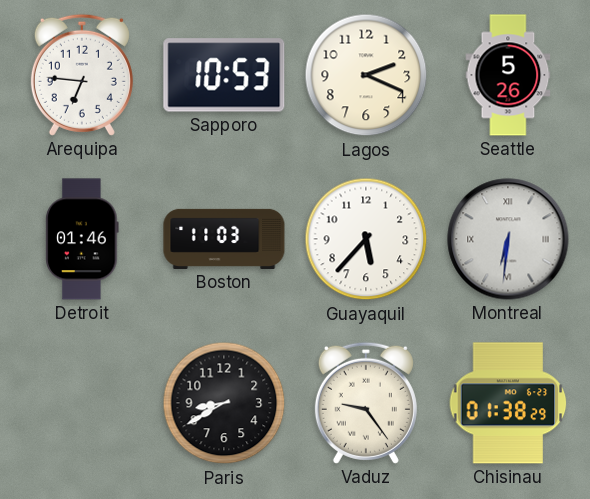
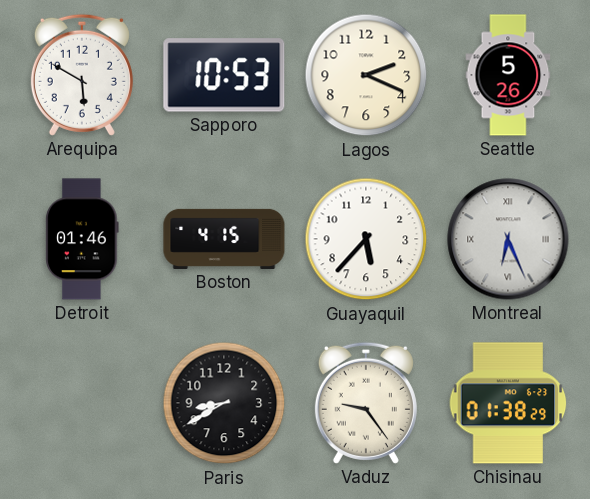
Arequipa: 6:46 -> 5:50 (82, 75)
Boston: 11:03 -> 4:15 (224, 239)
Montreal: 6:31 -> 6:26 (508, 239)
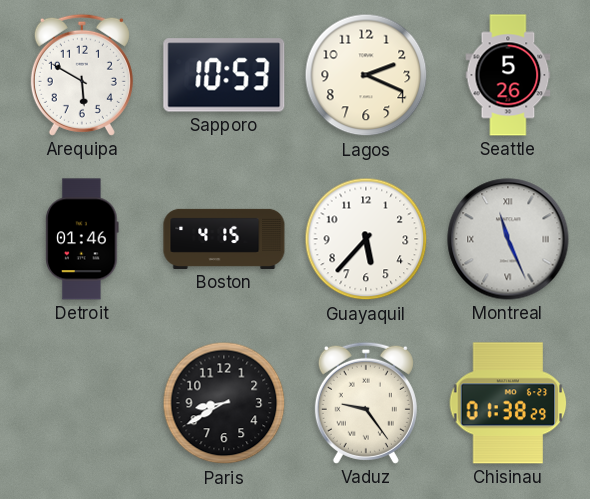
Montreal: 6:26 -> 11:26 (508, 239)
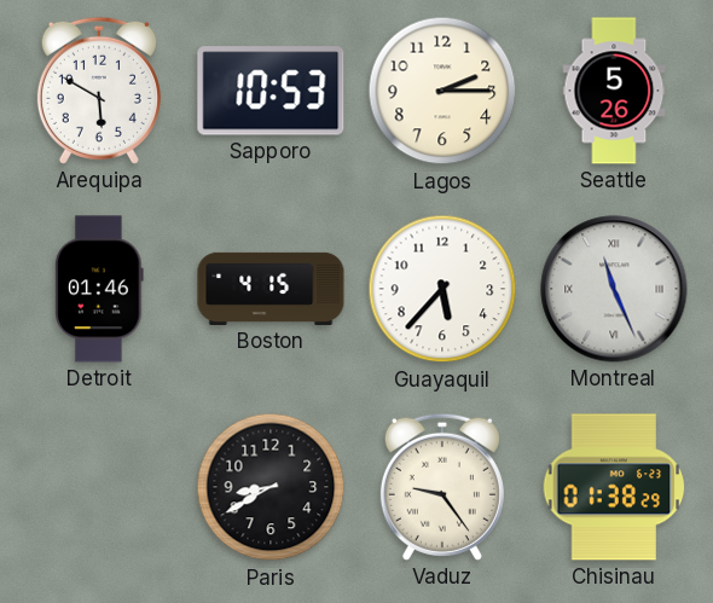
Lagos: 2:19 -> 2:15 (442, 91)
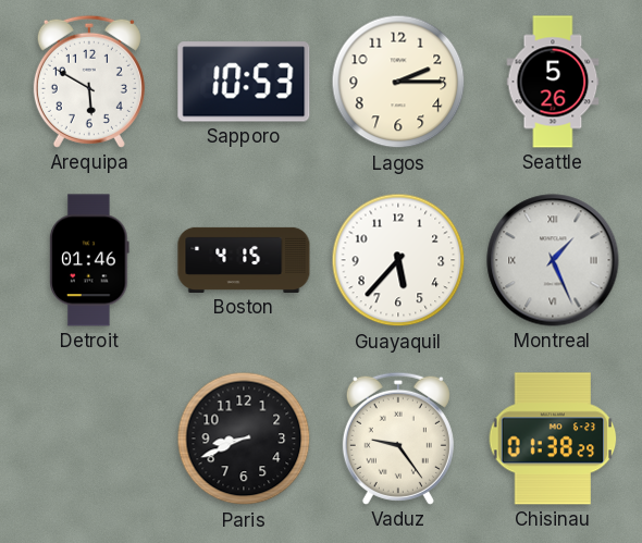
Montreal: 11:26 -> 1:26 (553, 260)
Paris: 8:40 -> 8:41 (244, 439)
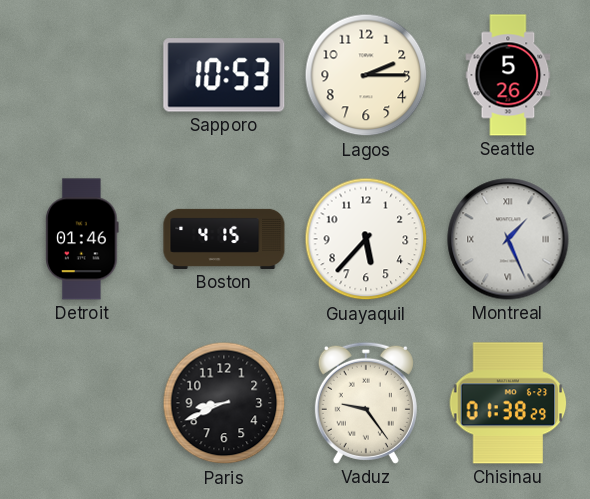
Arequipa: 5:50 -> none (89, 82)
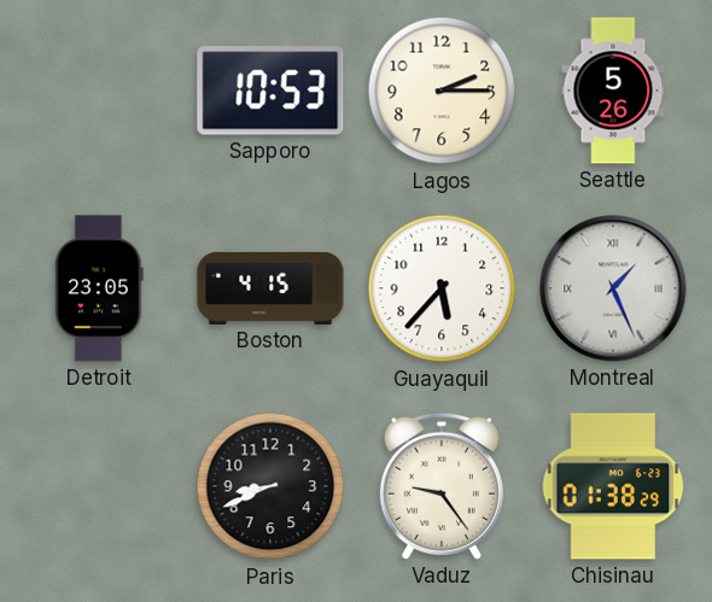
Detroit: 01:46 -> 23:05 (99, 288)
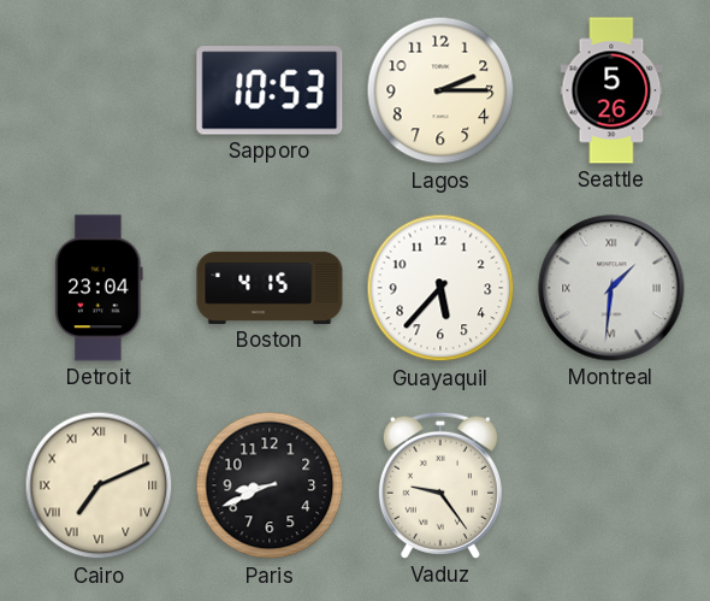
Detroit: 23:05 -> 23:04 (99, 288)
Montreal: 1:26 -> 1:31 (611, 288)
Cairo: none -> 7:11 (99, 485)
Chisinau: 01:38 -> none (613, 486)
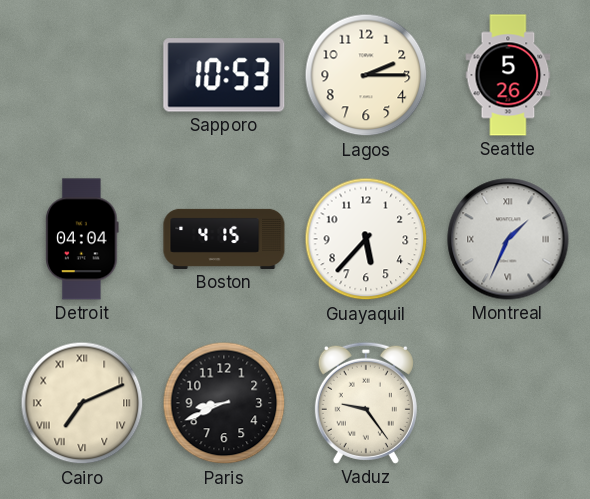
Detroit: 23:04 -> 04:04 (82, 239)
Montreal: 1:31 -> 1:34 (508, 239)
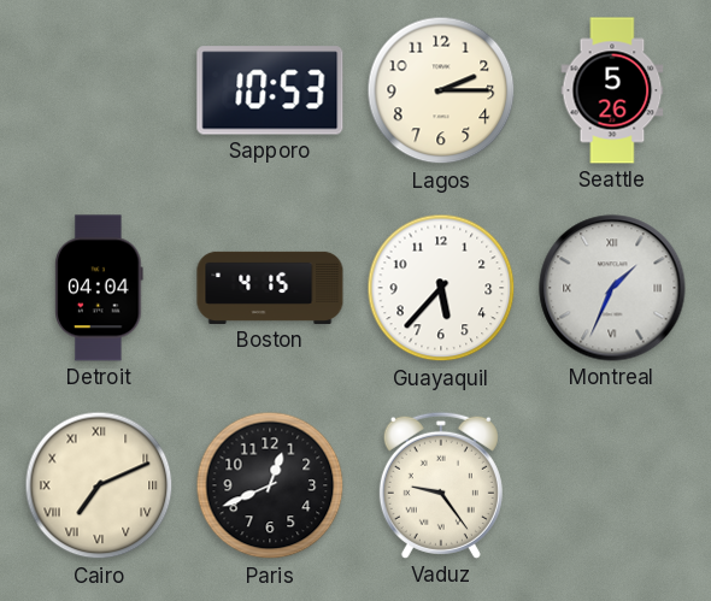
Paris: 8:41 -> 12:41 (270, 485)
